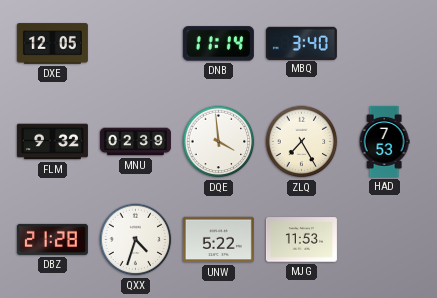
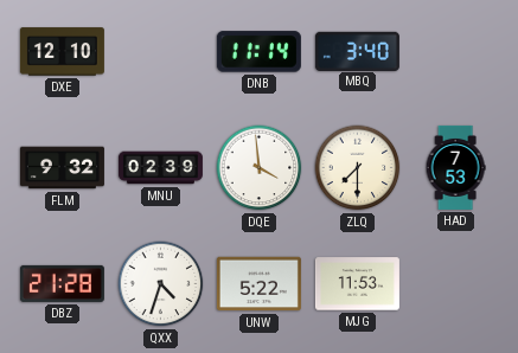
DXE: 12:05 -> 12:10 (62, 52)
ZLQ: 7:25 -> 7:30 (358, 168)
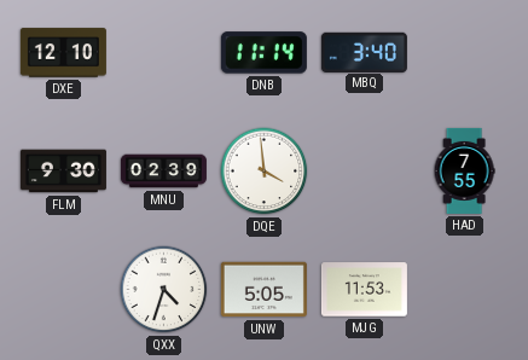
FLM: 9:32 -> 9:30 (63, 172)
ZLQ: 7:30 -> none (358, 168)
HAD: 7:53 -> 7:55 (464, 170)
DBZ: 21:28 -> none (62, 283)
UNW: 5:22 -> 5:05 (263, 290)
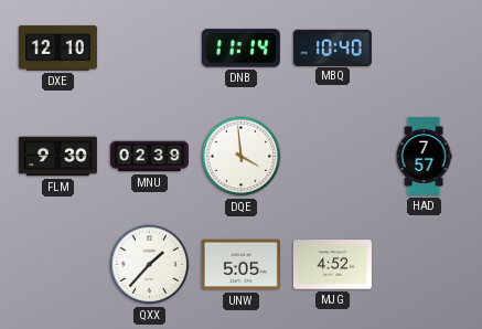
MBQ: 3:40 -> 10:40 (332, 47)
HAD: 7:55 -> 7:57 (424, 156)
QXX: 4:33 -> 1:37 (150, 265)
MJG: 11:53 -> 4:52 (332, 265)
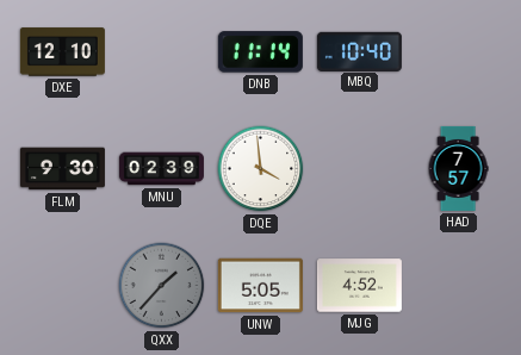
QXX dial: white -> grey (162, 286)
